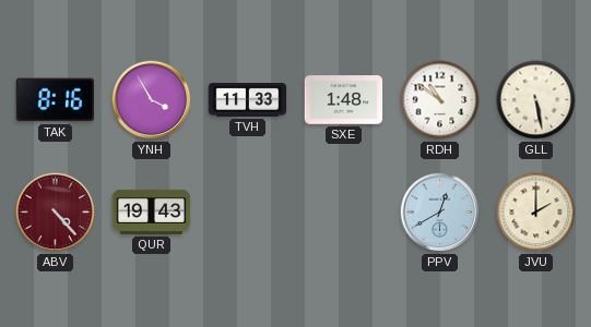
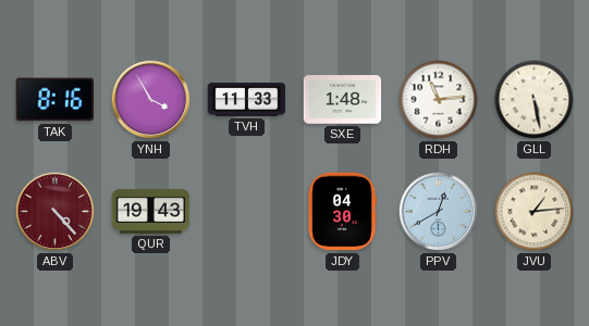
RDH: 10:51 -> 11:14 (439, 100)
JDY: none -> 04:30 (342, 212)
JVU: 2:00 -> 1:14 (535, 212)
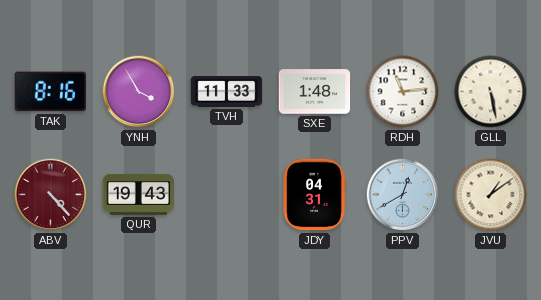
JDY: 04:30 -> 04:31 (314, 195)
JVU: 1:14 -> 1:09 (491, 195)
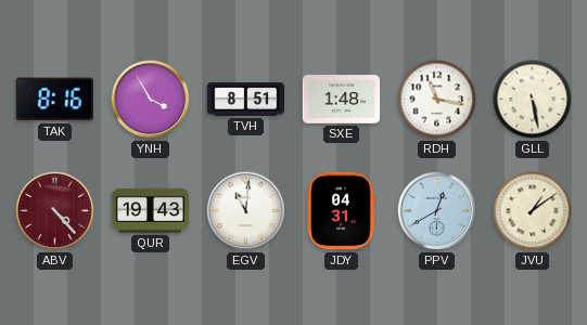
TVH: 11:33 -> 8:51 (246, 100)
RDH: 11:14 -> 11:17 (437, 100)
EGV: none -> 11:01 (246, 211)
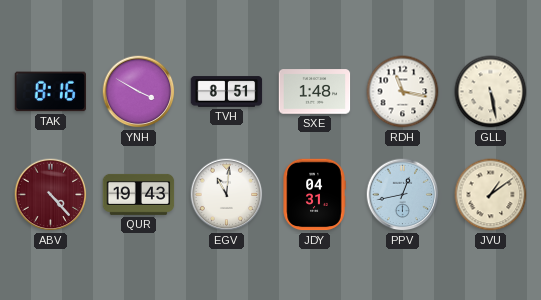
YNH: 3:55 -> 3:50 (139, 92)
PPV: 12:40 -> 12:43 (403, 195)
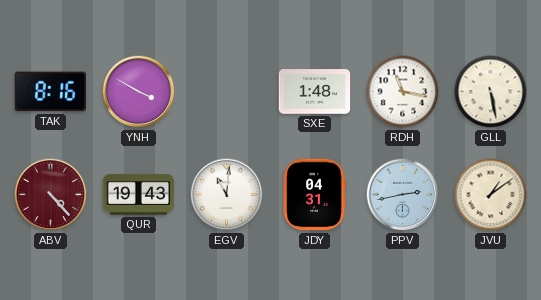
TVH: 8:51 -> none (227, 92)
PPV: 12:43 -> 2:43 (403, 195)
